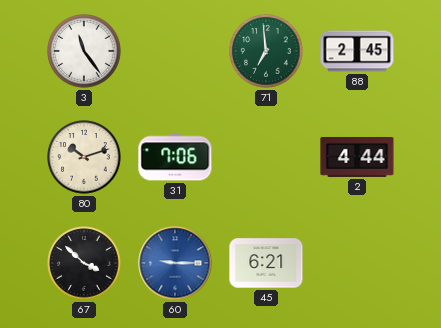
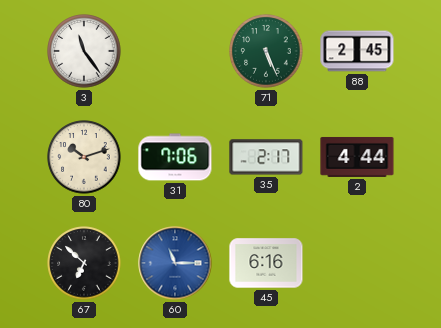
71: 6:59 -> 5:26 (266, 51)
35: none -> 2:17 (266, 157)
67: 3:52 -> 6:52 (84, 263)
60: 9:15 -> 11:15 (175, 263)
45: 6:21 -> 6:16 (266, 263)
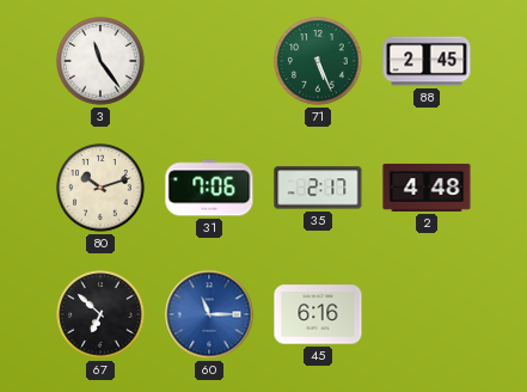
2: 4:44 -> 4:48 (427, 188)
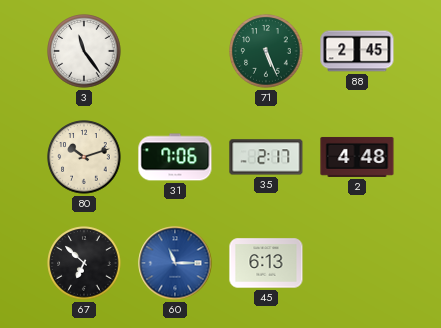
45: 6:16 -> 6:13 (266, 263)
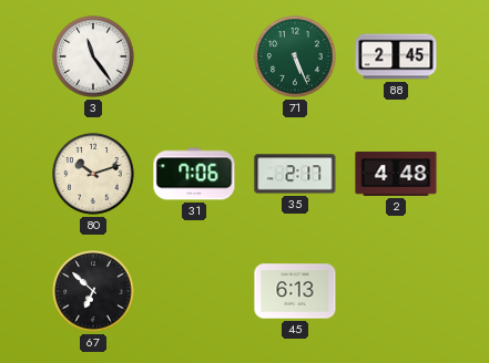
60: 11:15 -> none (175, 263)
